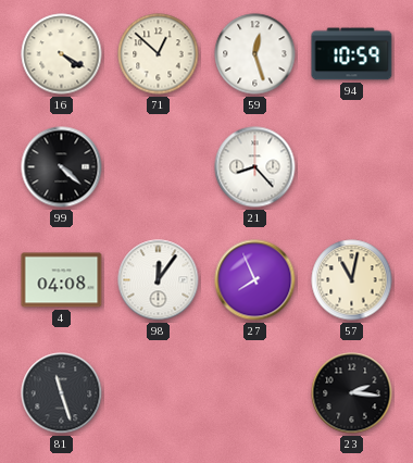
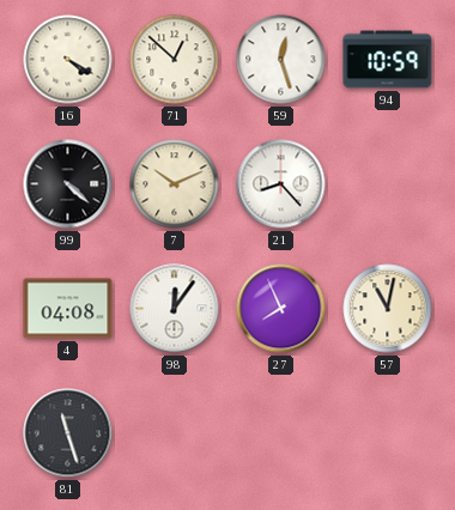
7: none -> 10:11 (175, 184)
23: 2:16 -> none (352, 393)
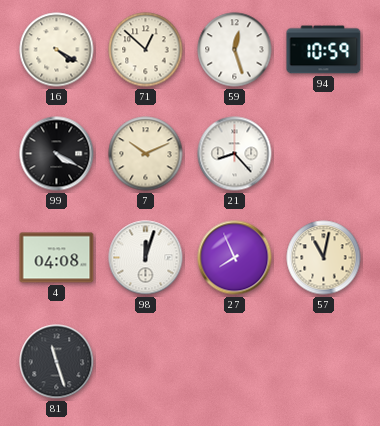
99: 4:22 -> 4:20 (57, 154)
98: 12:06 -> 12:03 (146, 258)
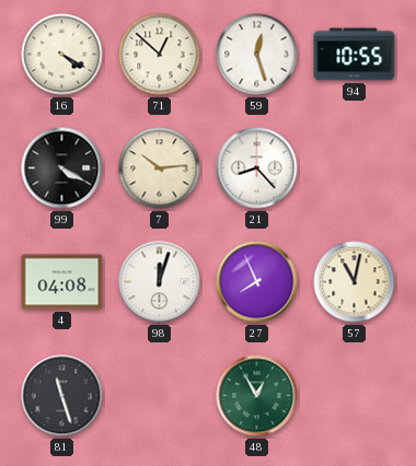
94: 10:59 -> 10:55 (355, 55)
7: 10:11 -> 10:14 (160, 168)
48: none -> 12:55 (257, 396)
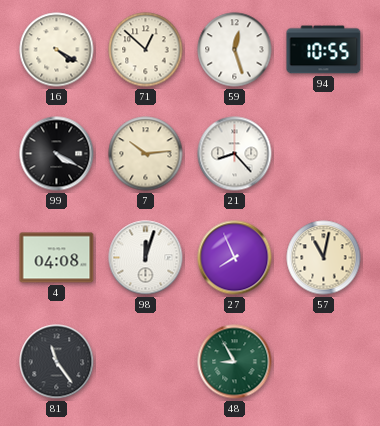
81: 11:27 -> 11:24 (57, 362)
48: 12:55 -> 8:55 (235, 362)
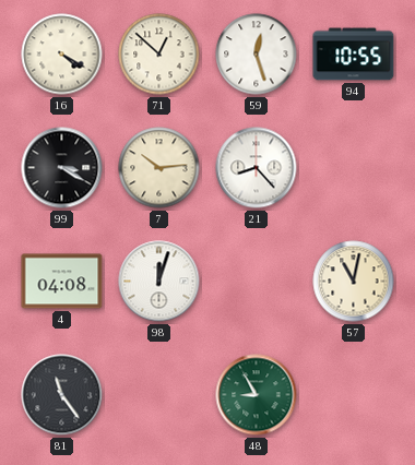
99: 4:20 -> 3:20 (62, 168)
27: 7:56 -> none (235, 258)
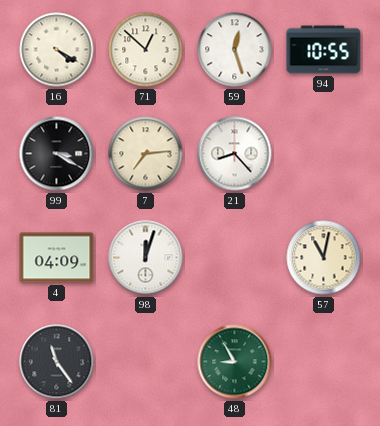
7: 10:14 -> 7:14 (146, 154)
4: 04:08 -> 04:09 (57, 258)
